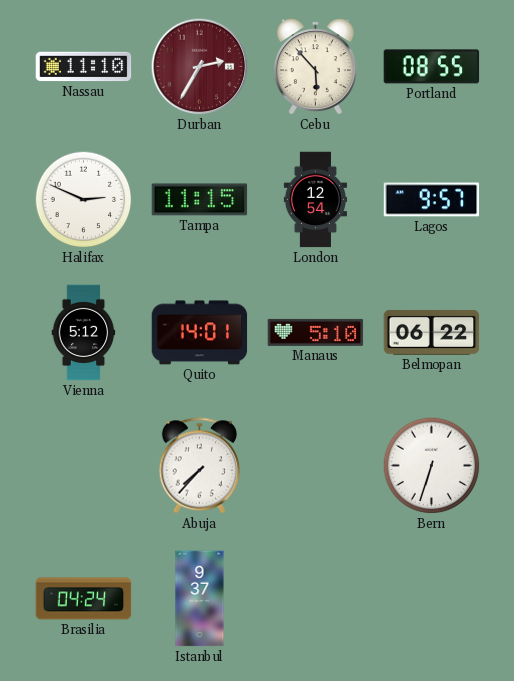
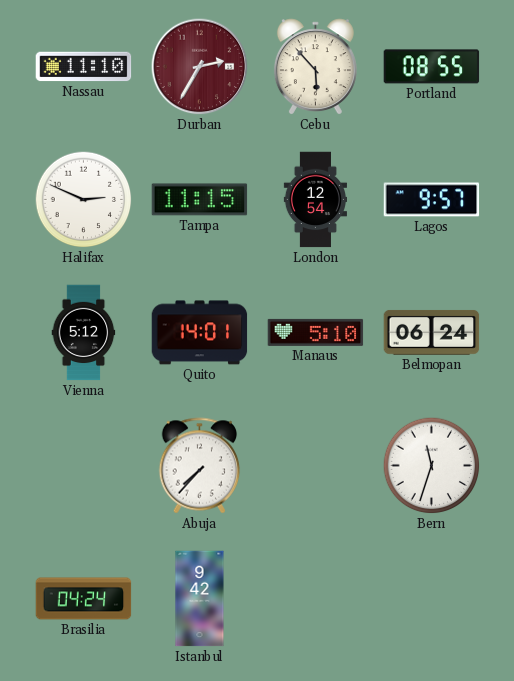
Belmopan: 06:22 -> 06:24 (432, 332)
Bern: 6:33 -> 11:33 (432, 466)
Istanbul: 9:37 -> 9:42 (200, 599)
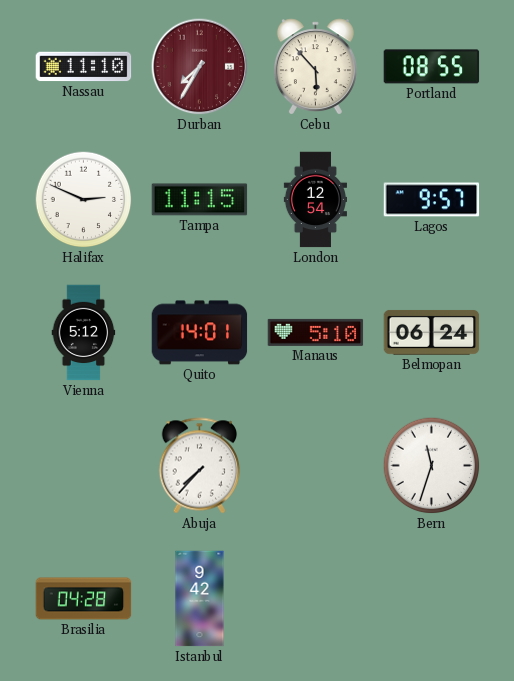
Durban: 2:35 -> 7:35 (200, 67)
Brasilia: 04:24 -> 04:28 (84, 599)
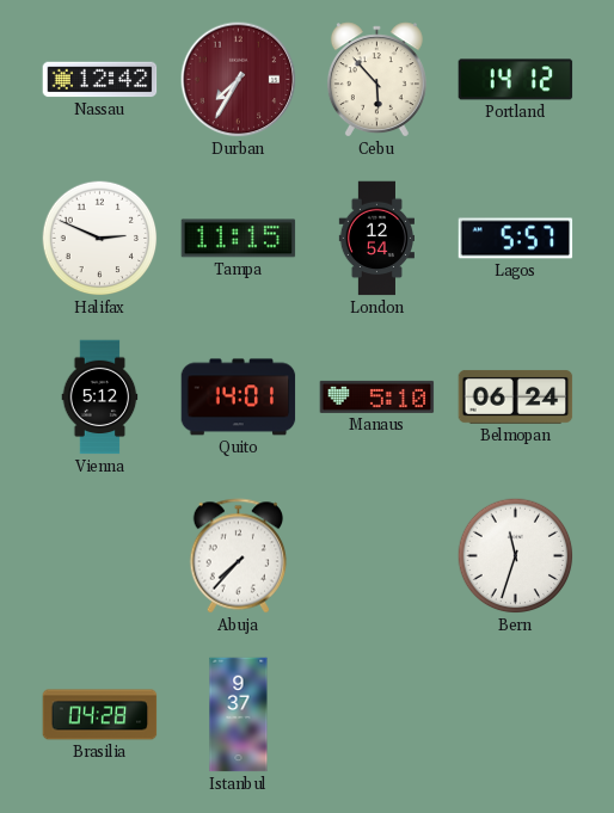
Nassau: 11:10 -> 12:42 (100, 80)
Portland: 08:55 -> 14:12 (516, 80)
Lagos: 9:57 -> 5:57 (516, 239)
Istanbul: 9:42 -> 9:37 (239, 715)
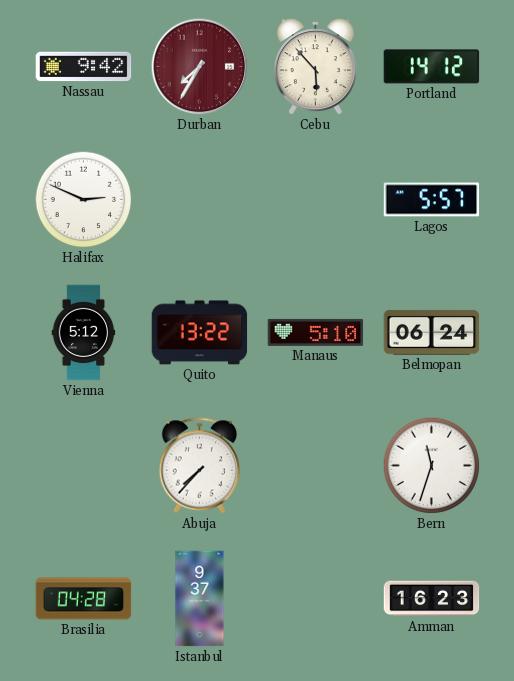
Nassau: 12:42 -> 9:42 (84, 67)
Tampa: 11:15 -> none (239, 239)
London: 12:54 -> none (376, 239)
Quito: 14:01 -> 13:22 (200, 333)
Amman: none -> 16:23 (432, 599)
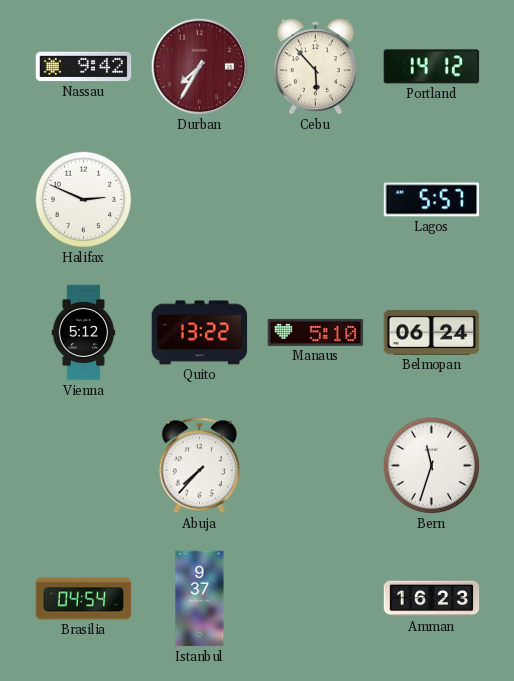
Brasilia: 04:28 -> 04:54 (84, 599)
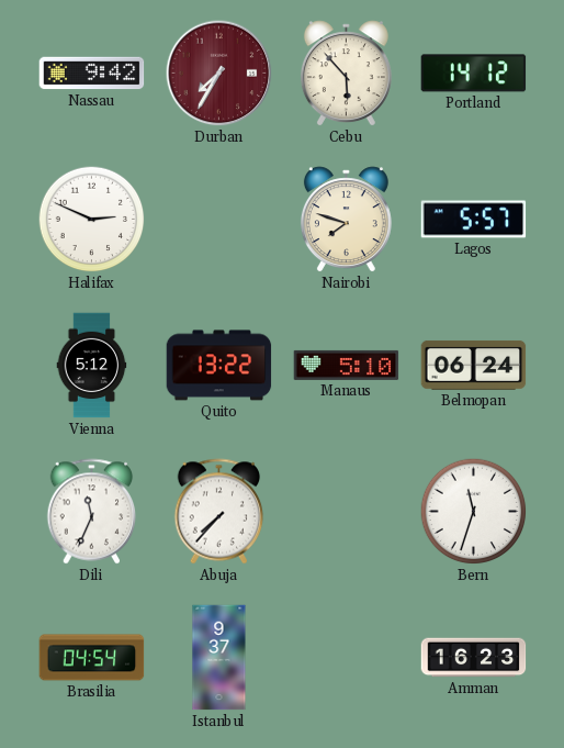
Nairobi: none -> 7:48 (346, 220)
Dili: none -> 11:34 (92, 512)
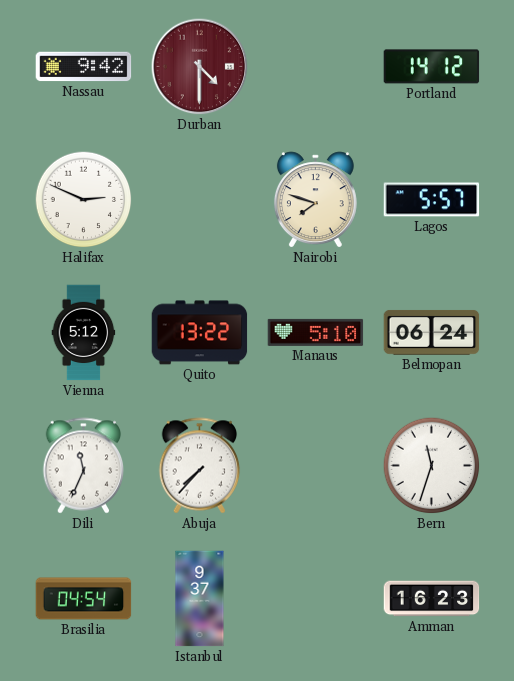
Durban: 7:35 -> 4:30 (200, 67)
Cebu: 5:53 -> none (346, 74)
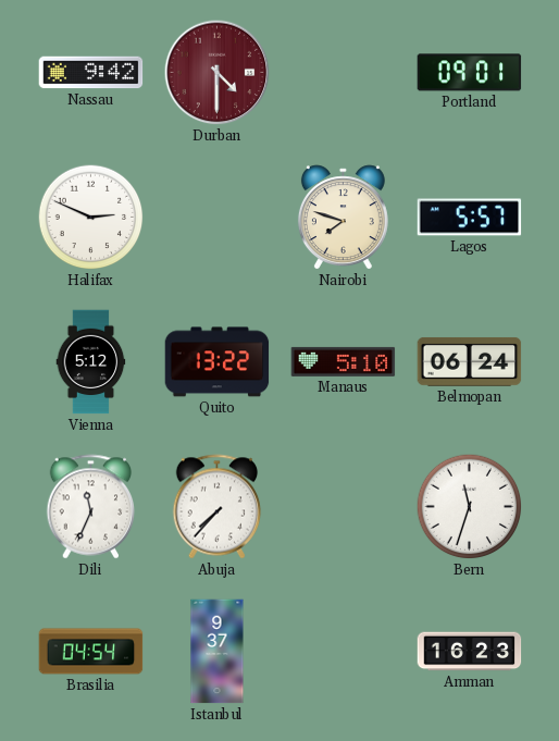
Portland: 14:12 -> 09:01 (470, 73)
